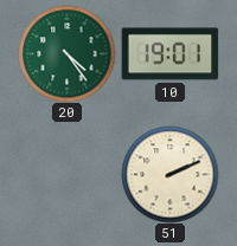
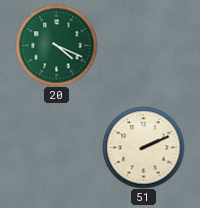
20: 4:24 -> 4:19 (56, 45)
10: 19:01 -> none (169, 54)
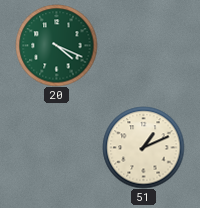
51: 2:11 -> 1:11 (143, 147)
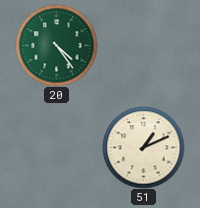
20: 4:19 -> 4:24 (56, 45)
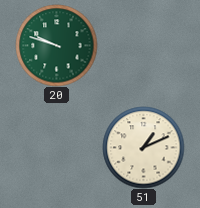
20: 4:24 -> 9:48 (56, 45)
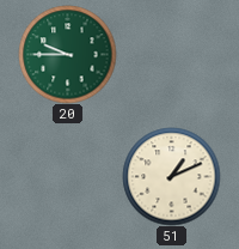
20: 9:48 -> 9:45 (67, 54)
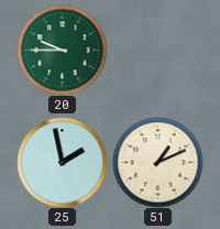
25: none -> 1:58 (62, 162)
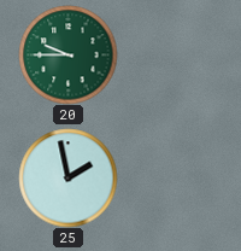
51: 1:11 -> none (157, 162)
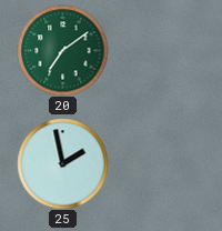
20: 9:45 -> 7:09 (62, 50)
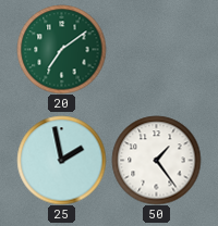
50: none -> 1:24 (156, 160)
